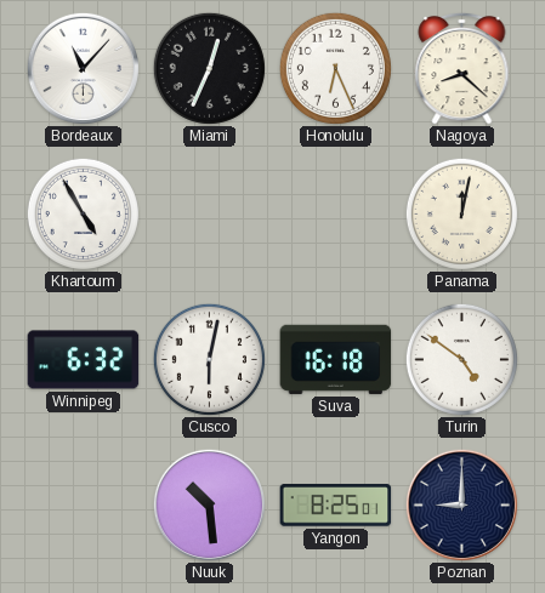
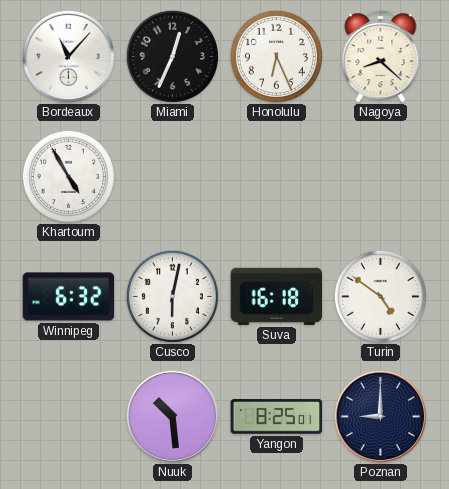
Panama: 12:02 -> none (461, 213)
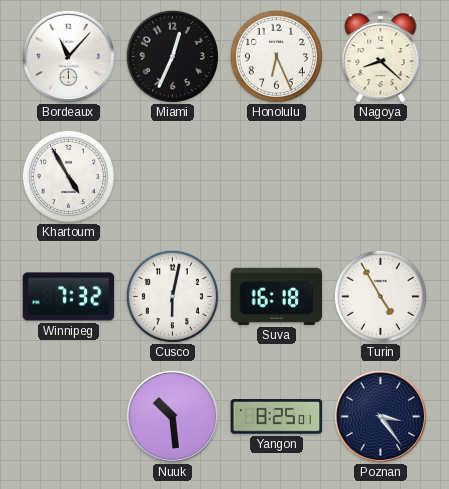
Winnipeg: 6:32 -> 7:32 (69, 297)
Turin: 4:51 -> 4:55 (380, 296)
Poznan: 9:00 -> 3:24 (380, 416)
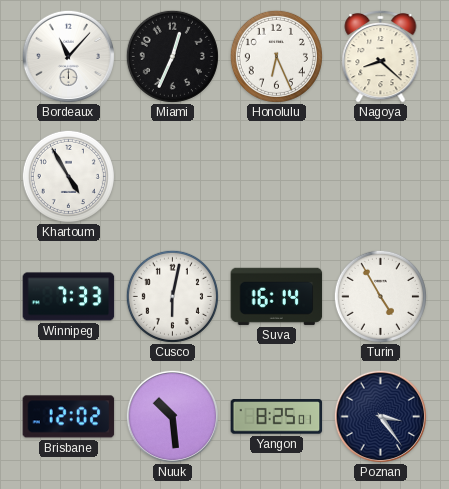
Winnipeg: 7:32 -> 7:33 (69, 297)
Suva: 16:18 -> 16:14 (277, 296)
Brisbane: none -> 12:02 (69, 417)
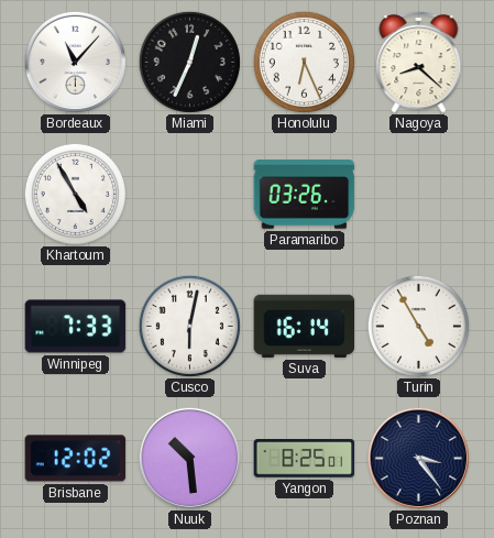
Paramaribo: none -> 03:26 (305, 195)
